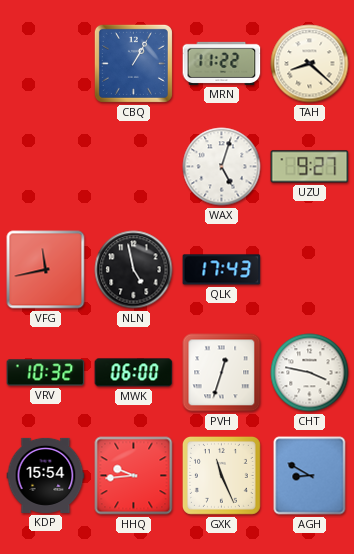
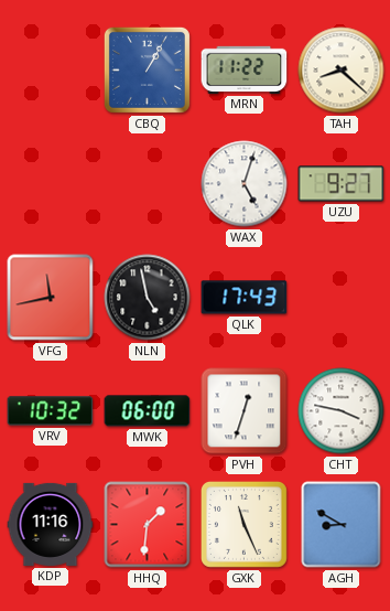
KDP: 15:54 -> 11:16 (51, 524)
HHQ: 9:44 -> 1:31 (148, 525)
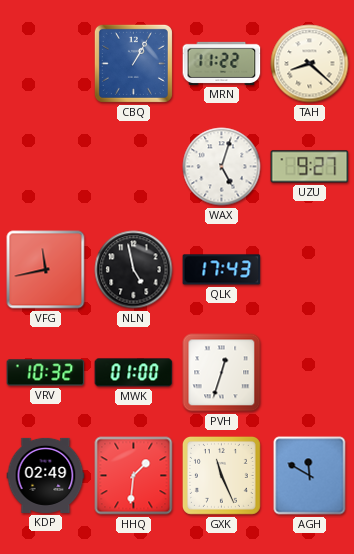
MWK: 06:00 -> 01:00 (134, 373)
CHT: 3:47 -> none (342, 411)
KDP: 11:16 -> 02:49 (46, 475)
AGH: 8:50 -> 11:50 (310, 476)
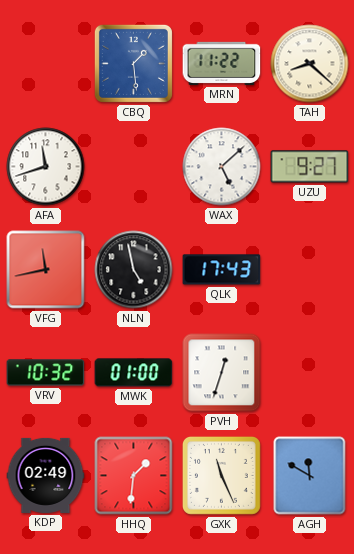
CBQ: 1:05 -> 1:29 (133, 63)
AFA: none -> 11:42 (46, 167)
WAX: 5:03 -> 5:08 (222, 167)
